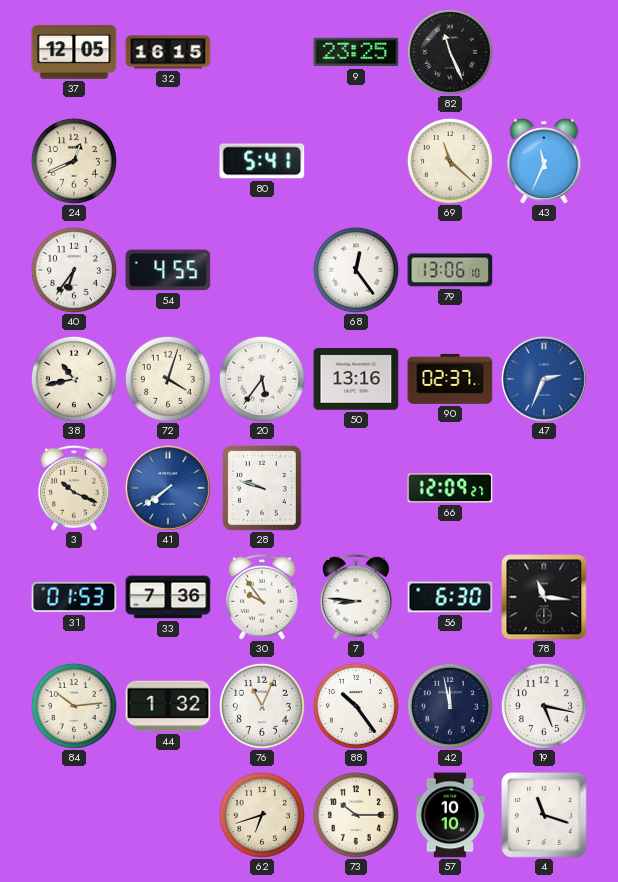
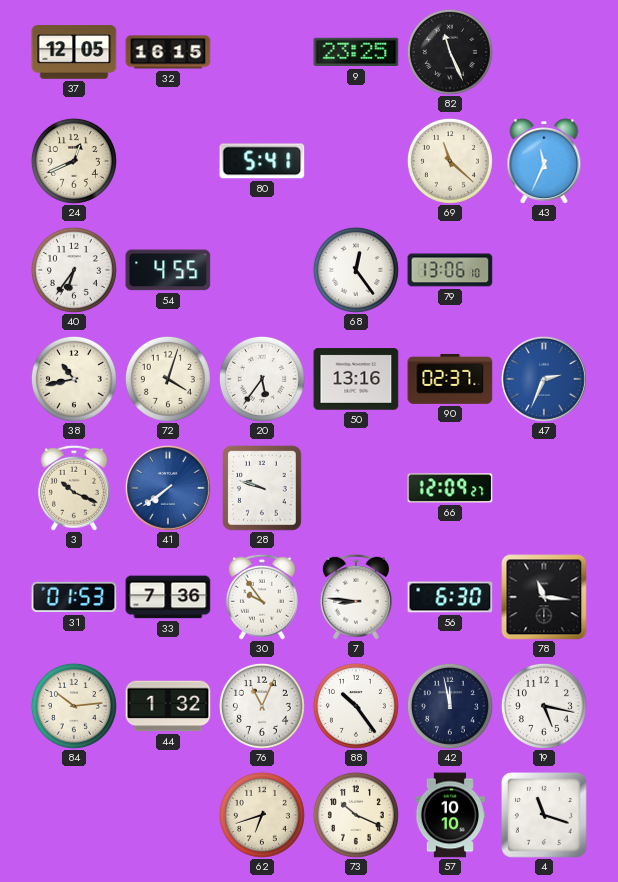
73: 10:15 -> 10:19 (356, 815)
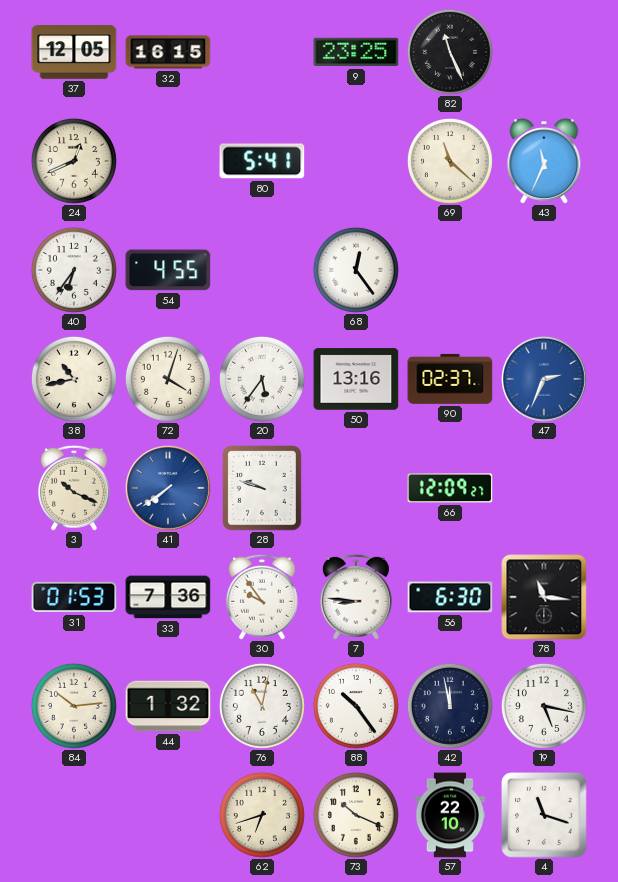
79: 13:06 -> none (450, 270)
76: 11:04 -> 11:02 (262, 706)
57: 10:10 -> 22:10 (449, 815)
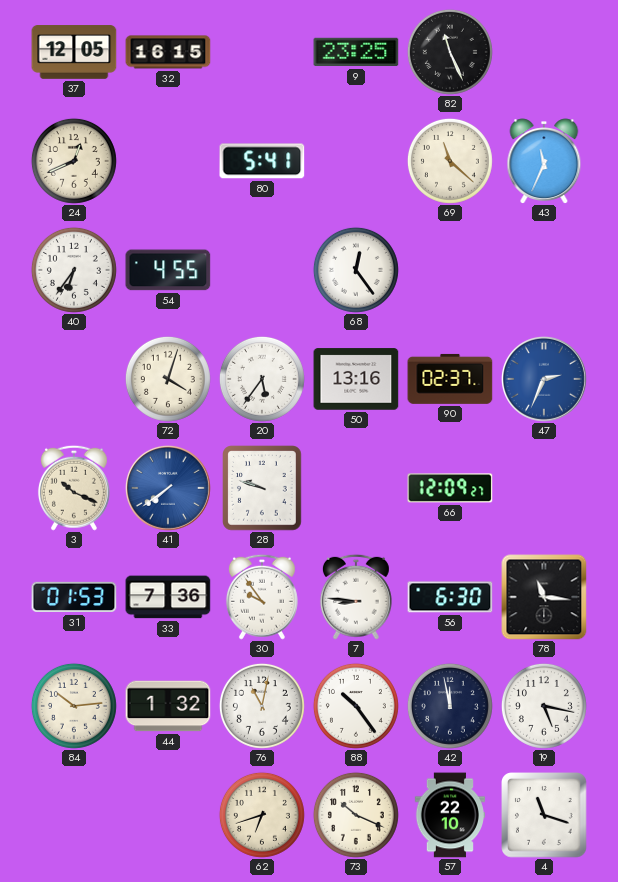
38: 10:43 -> none (74, 379)
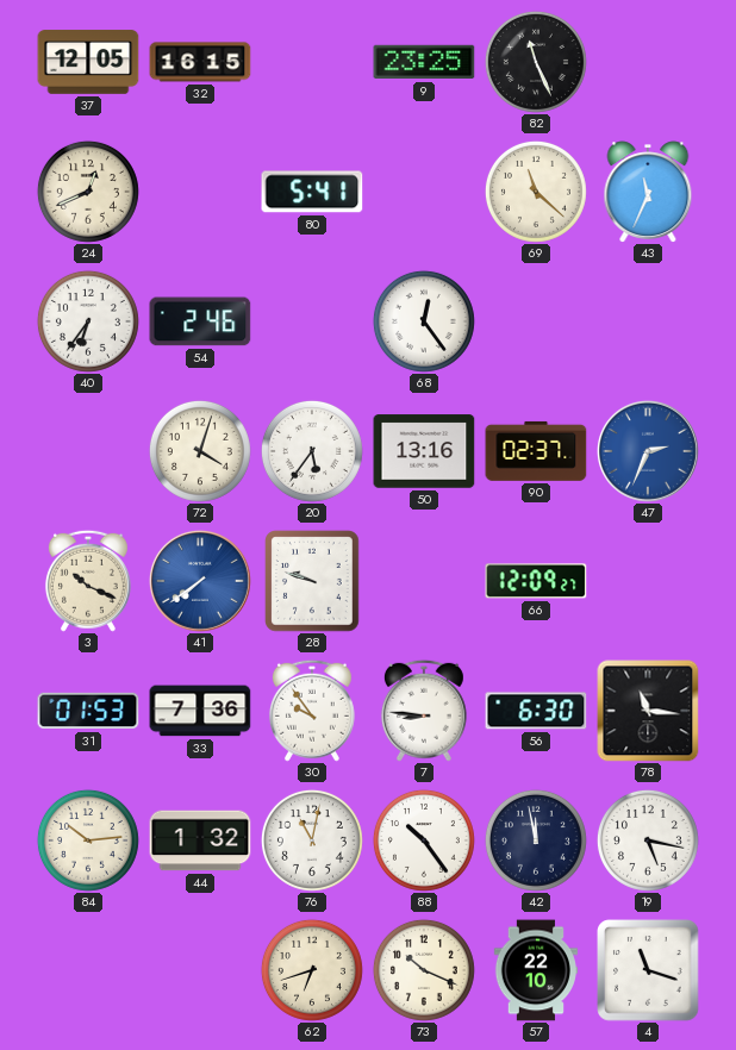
54: 4:55 -> 2:46 (200, 321)
